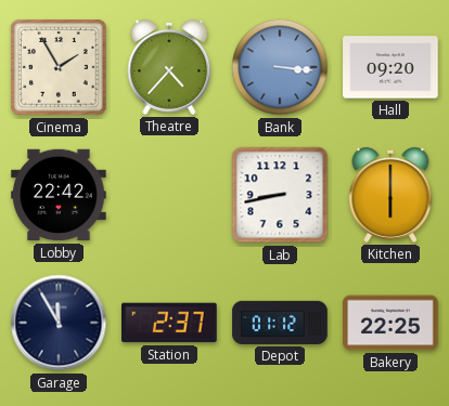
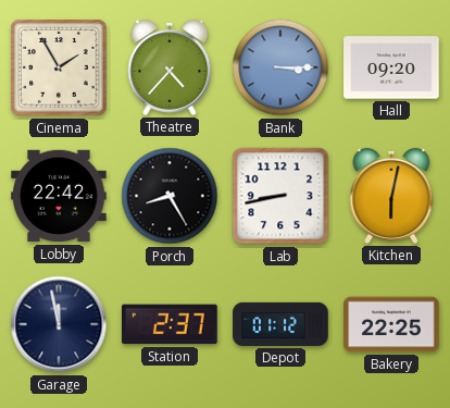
Bank: 3:16 -> 3:15 (280, 67)
Porch: none -> 8:25 (170, 196)
Kitchen: 6:00 -> 6:02 (391, 196)
Garage: 11:55 -> 11:58 (59, 324)
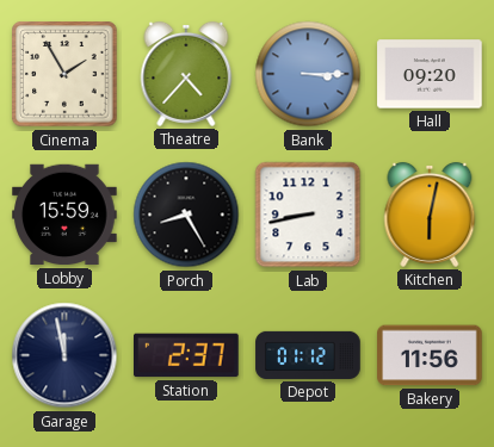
Lobby: 22:42 -> 15:59 (64, 215)
Bakery: 22:25 -> 11:56 (430, 355)
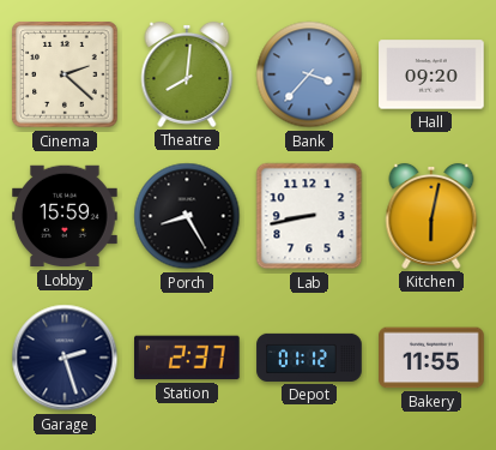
Cinema: 1:55 -> 2:22 (65, 74)
Theatre: 4:37 -> 8:01 (187, 74)
Bank: 3:15 -> 3:37 (309, 74)
Garage: 11:58 -> 2:27 (65, 358)
Bakery: 11:56 -> 11:55 (431, 358)
